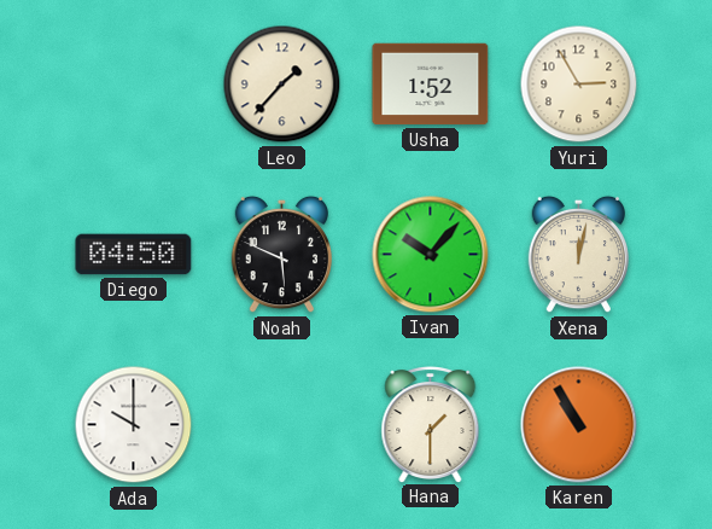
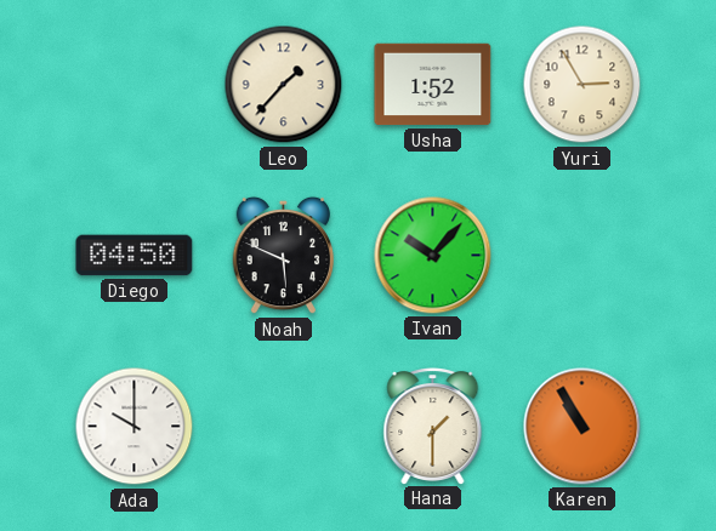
Xena: 12:02 -> none (578, 255)
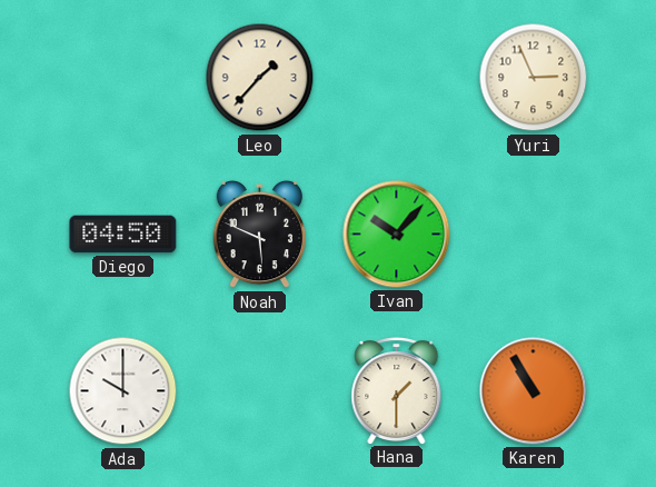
Usha: 1:52 -> none (433, 85)
Yuri: 2:55 -> 2:56 (534, 78)
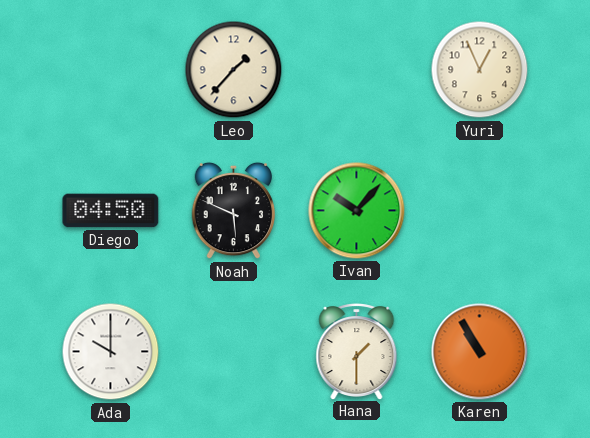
Yuri: 2:56 -> 12:56 (480, 70)
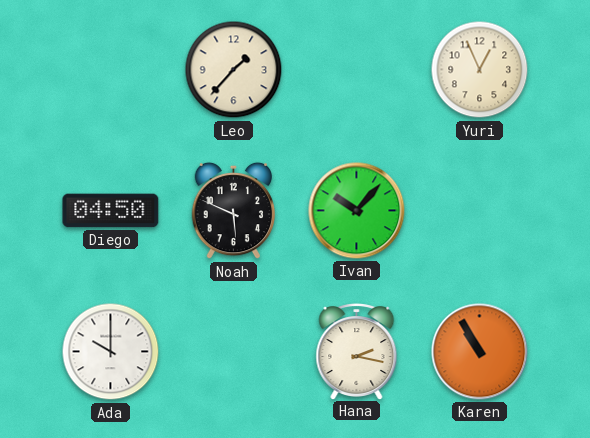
Hana: 1:30 -> 2:17 (357, 352)
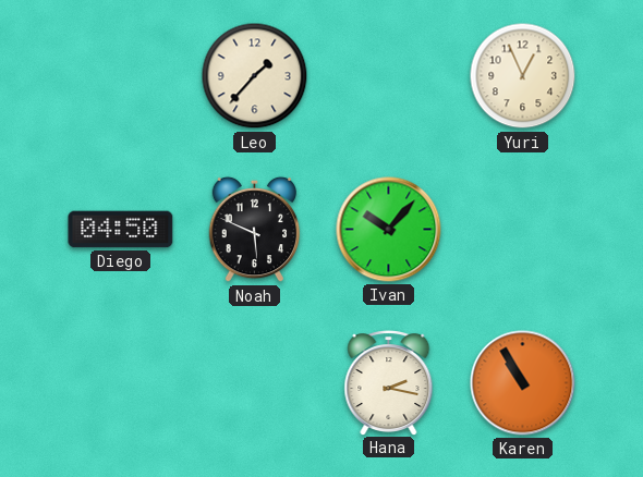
Ada: 10:00 -> none (111, 352)
